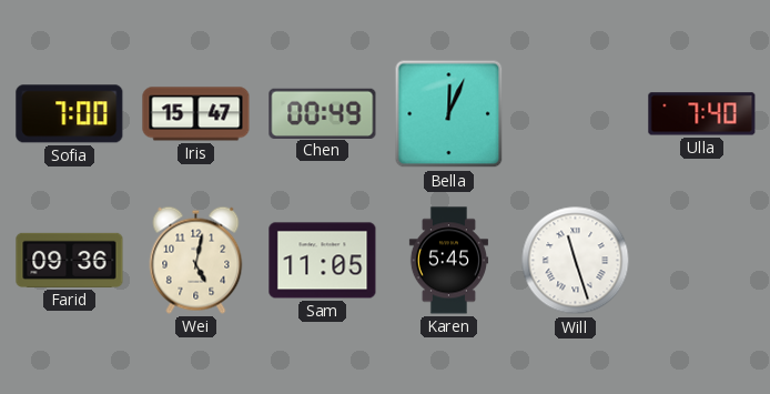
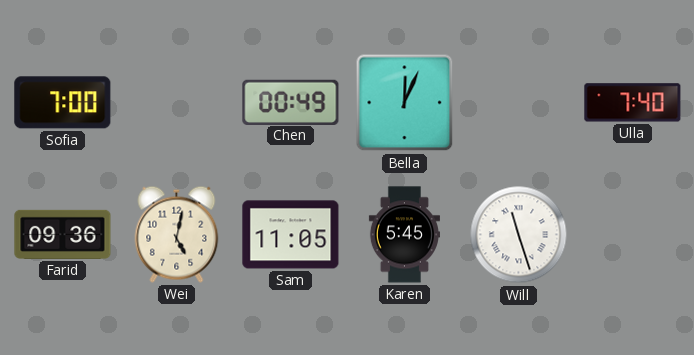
Iris: 15:47 -> none (196, 114)
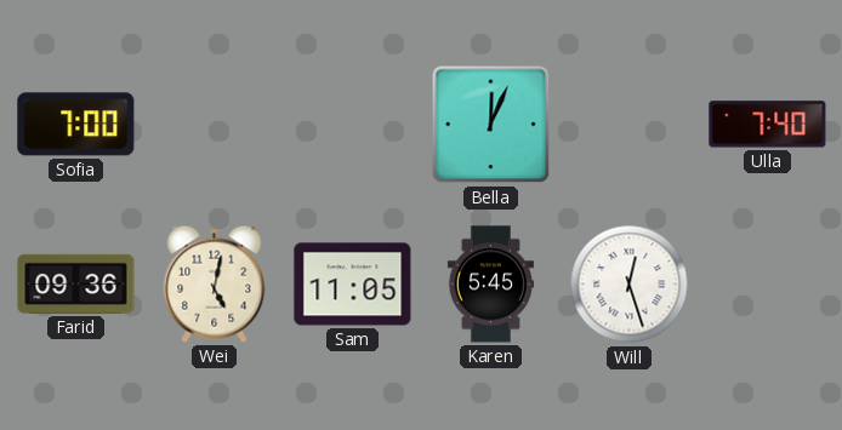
Chen: 00:49 -> none (291, 102)
Will: 11:27 -> 12:27 (630, 285)
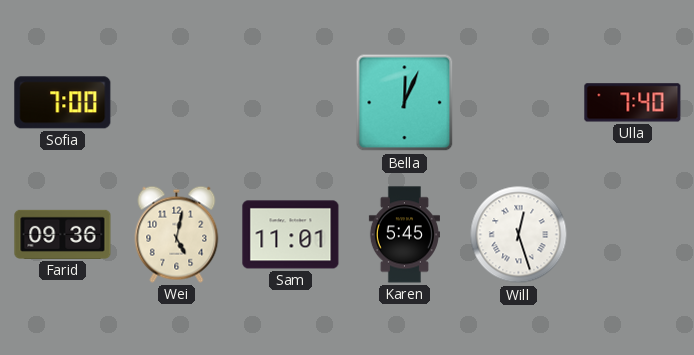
Sam: 11:05 -> 11:01 (291, 235)
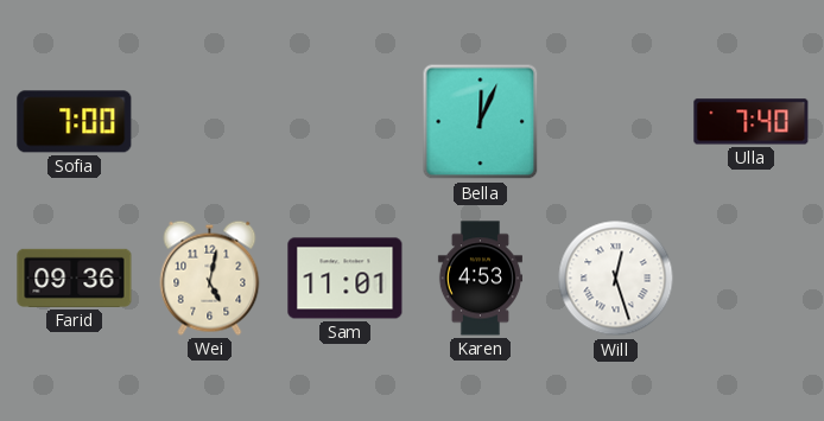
Karen: 5:45 -> 4:53 (480, 279)
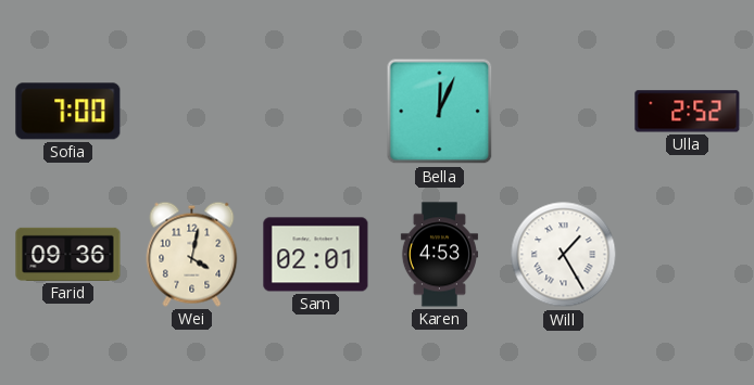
Ulla: 7:40 -> 2:52 (688, 112)
Wei: 5:02 -> 4:02 (192, 254)
Sam: 11:01 -> 02:01 (316, 255)
Will: 12:27 -> 1:25 (564, 255)
